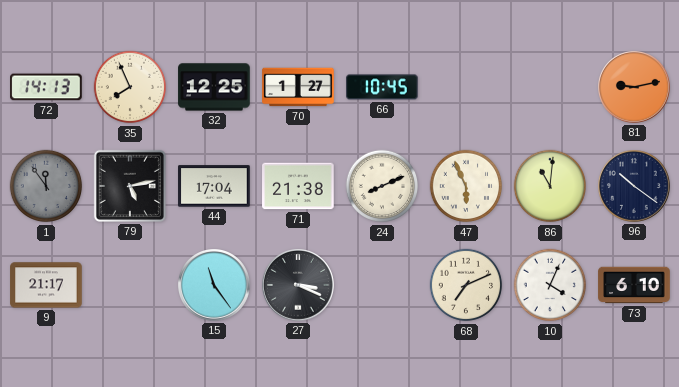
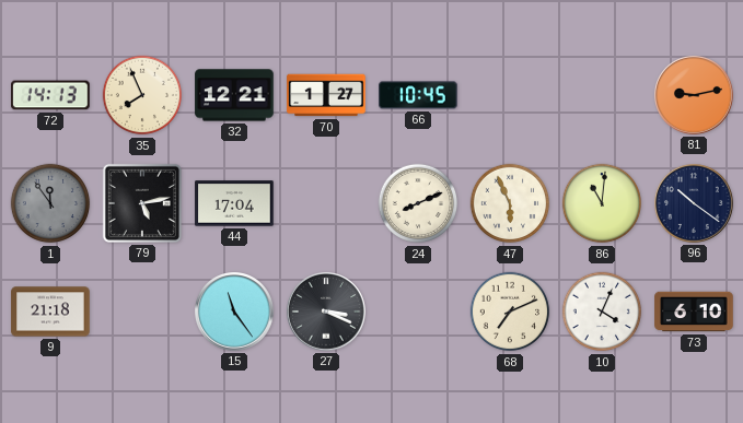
32: 12:25 -> 12:21 (234, 95)
71: 21:38 -> none (298, 186)
9: 21:17 -> 21:18 (50, 312)
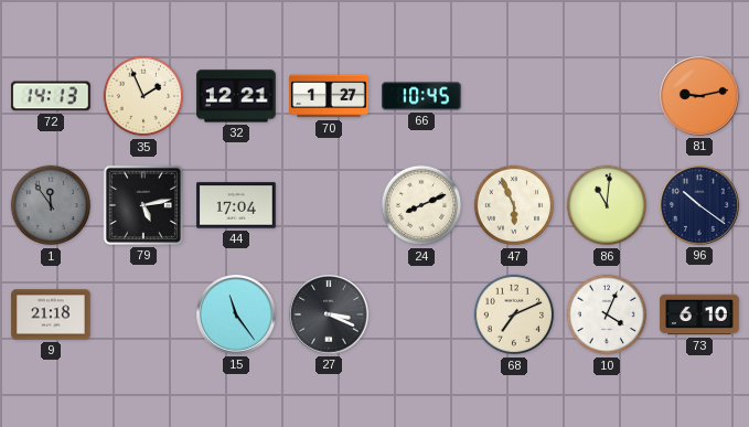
35: 7:56 -> 1:56 (143, 96)
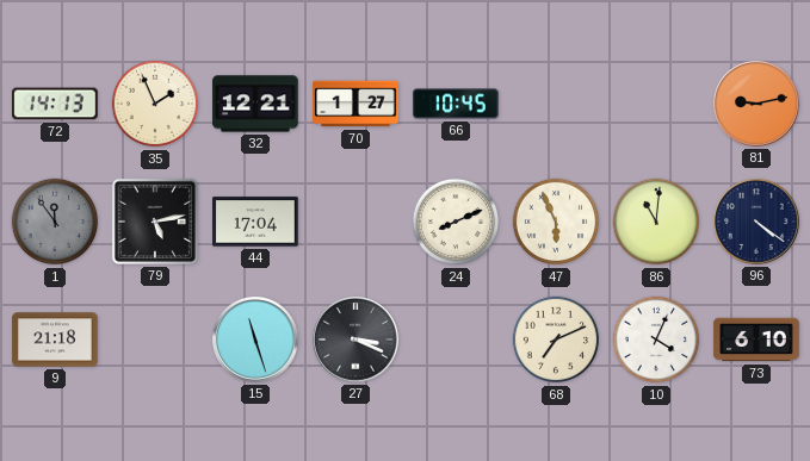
96: 10:21 -> 4:21 (758, 223)
15: 11:24 -> 11:27 (256, 341)
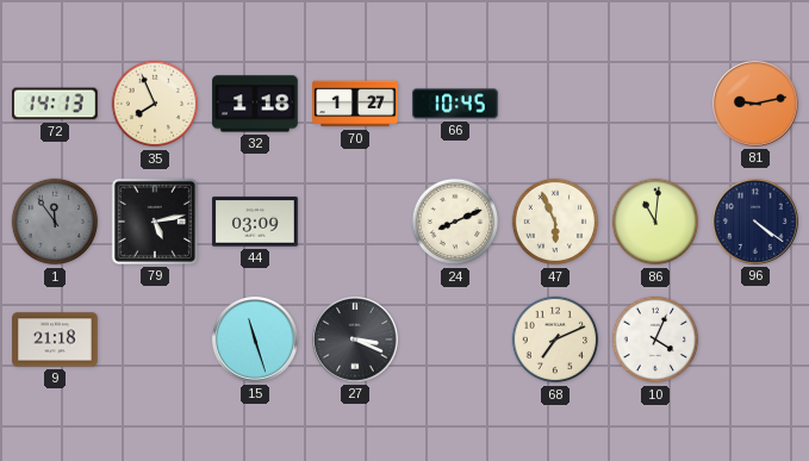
35: 1:56 -> 7:56 (155, 104)
32: 12:21 -> 1:18 (255, 104)
44: 17:04 -> 03:09 (255, 222)
73: 6:10 -> none (756, 339)
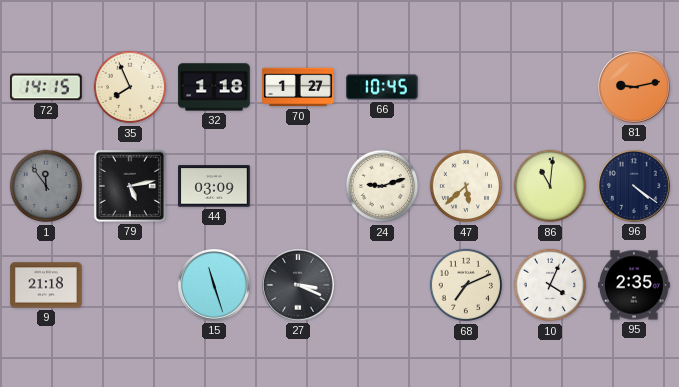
72: 14:13 -> 14:15 (46, 87)
24: 8:11 -> 9:12 (382, 186)
47: 5:56 -> 5:38 (466, 186)
95: none -> 2:35 (634, 285)
